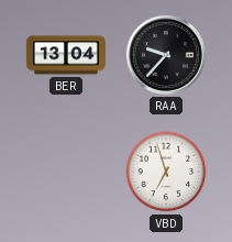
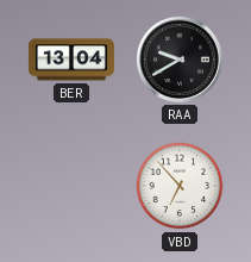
RAA: 9:37 -> 9:40 (180, 60)
VBD: 6:57 -> 6:53 (180, 186)
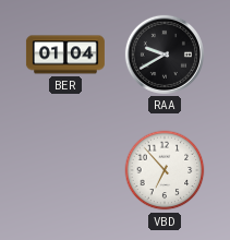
BER: 13:04 -> 01:04 (65, 55)
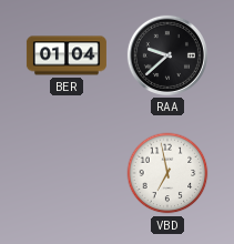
RAA: 9:40 -> 9:38 (167, 55)
VBD: 6:53 -> 6:58 (167, 173)
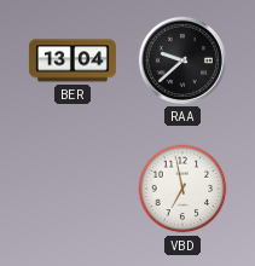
BER: 01:04 -> 13:04 (73, 60)
